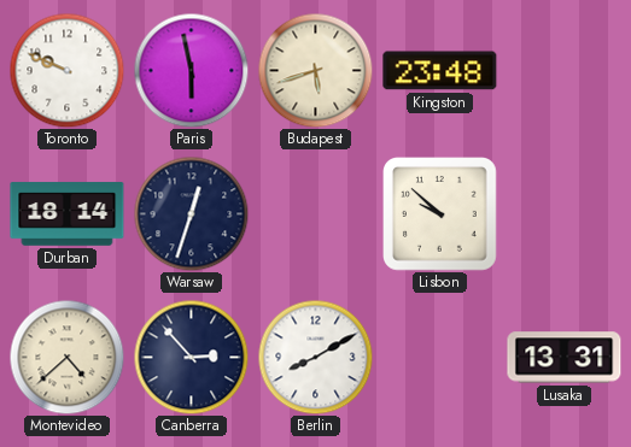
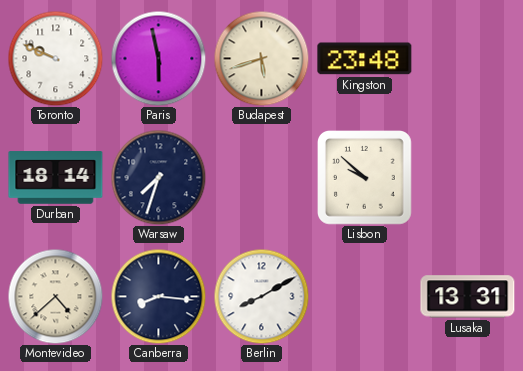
Warsaw: 12:33 -> 7:33 (158, 177)
Canberra: 2:53 -> 8:16 (158, 296)
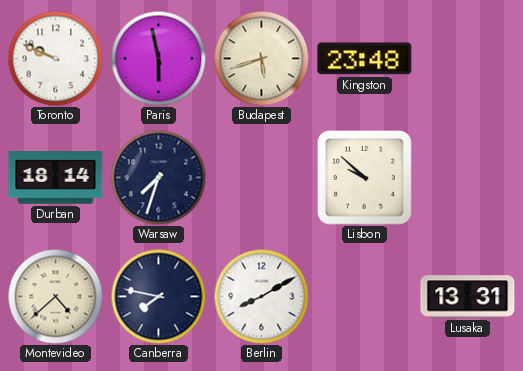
Canberra: 8:16 -> 7:47 (158, 296)
